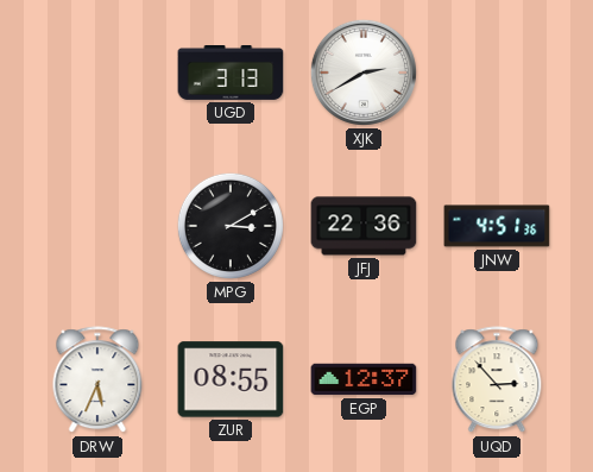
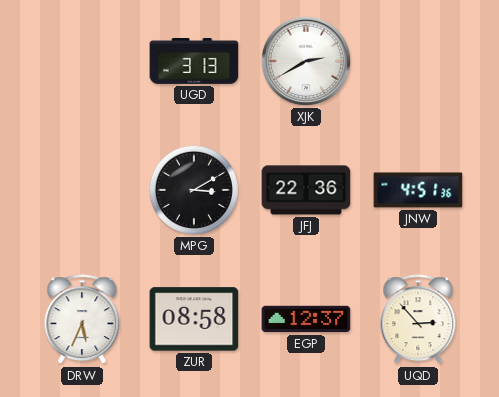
ZUR: 08:55 -> 08:58 (194, 319)
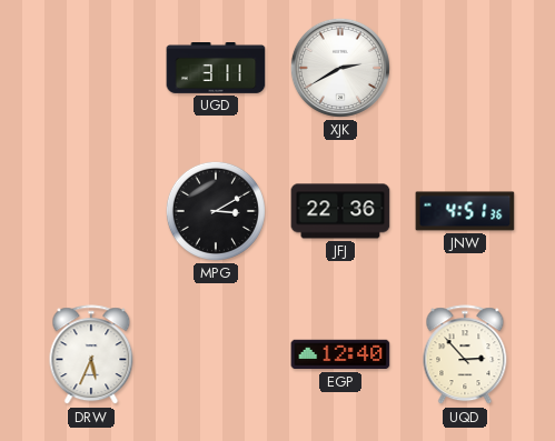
UGD: 3:13 -> 3:11 (216, 69)
ZUR: 08:58 -> none (194, 319)
EGP: 12:37 -> 12:40 (340, 354)
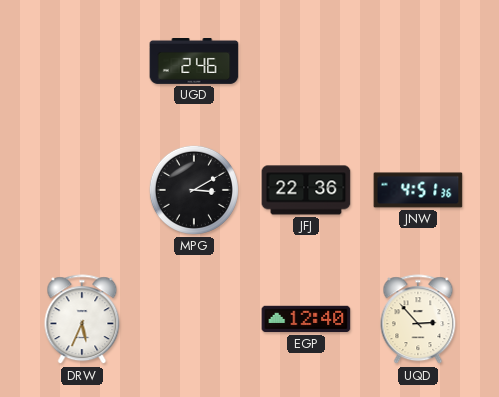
UGD: 3:11 -> 2:46 (194, 62)
XJK: 2:40 -> none (340, 68)
